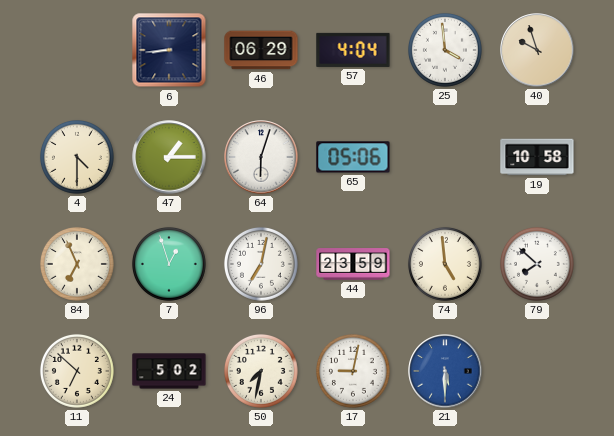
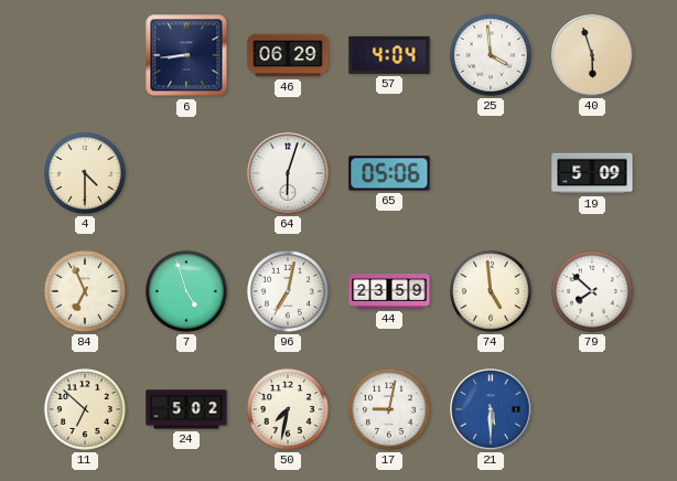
40: 9:57 -> 5:57 (592, 55)
47: 1:15 -> none (169, 157)
19: 10:58 -> 5:09 (592, 173)
7: 12:57 -> 4:57 (186, 291)
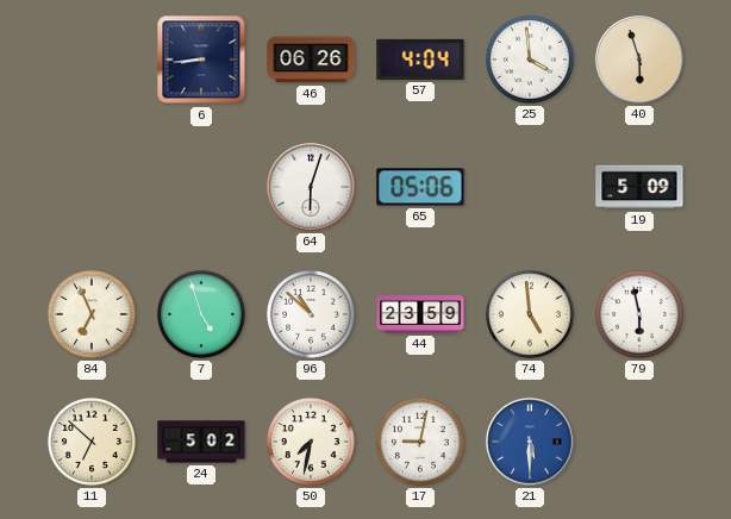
46: 06:29 -> 06:26 (311, 60)
4: 4:30 -> none (85, 173)
96: 7:02 -> 10:52 (311, 314)
79: 7:52 -> 5:58 (639, 314)
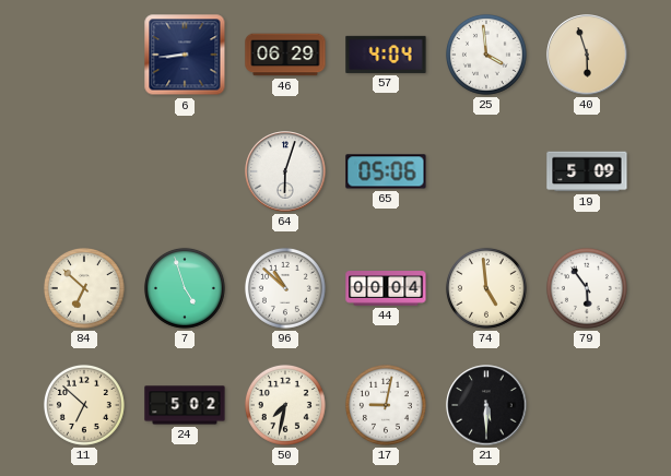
46: 06:26 -> 06:29 (285, 55)
84: 6:56 -> 6:52 (84, 288)
44: 23:59 -> 00:04 (386, 288)
79: 5:58 -> 5:54 (587, 288)
21 dial: blue -> black (486, 405)
